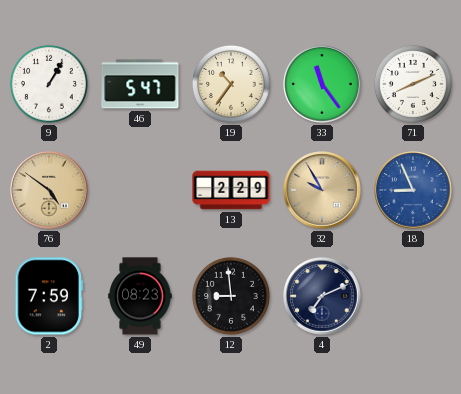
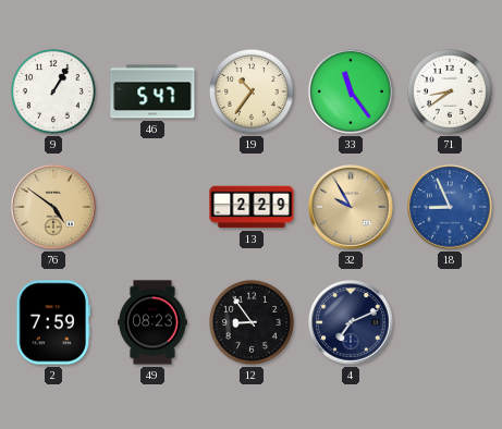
71: 8:11 -> 8:39 (450, 91)
12: 8:59 -> 8:54 (252, 322)
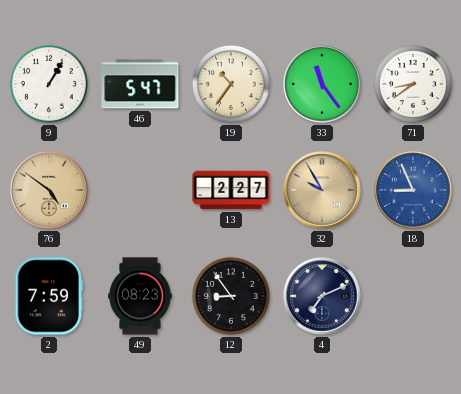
13: 2:29 -> 2:27 (231, 190)
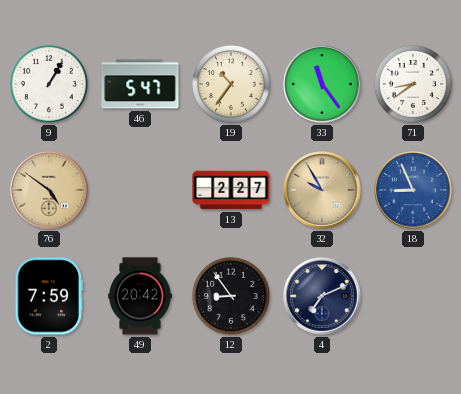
49: 08:23 -> 20:42 (140, 296)
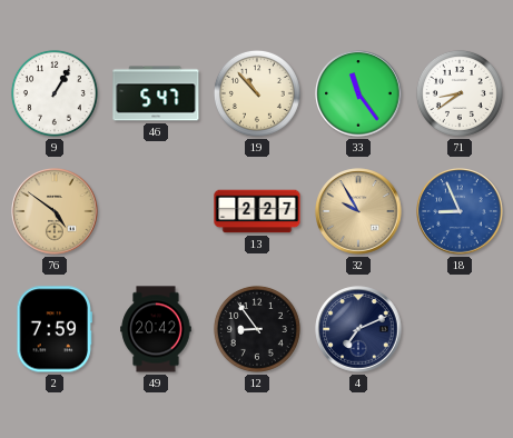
19: 10:36 -> 10:53 (257, 93)
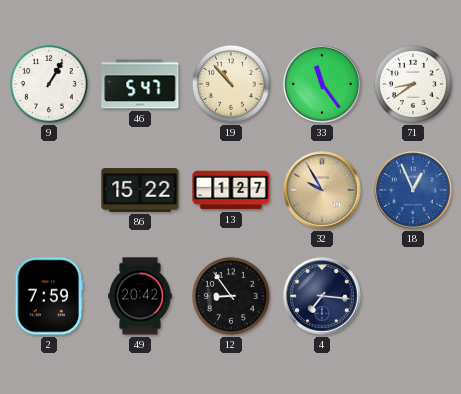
76: 4:51 -> none (55, 211)
86: none -> 15:22 (140, 190)
13: 2:27 -> 1:27 (231, 190)
18: 8:56 -> 12:56 (413, 190)
4: 7:11 -> 7:16 (322, 296)
